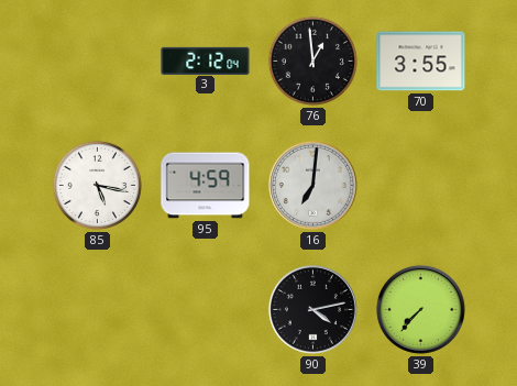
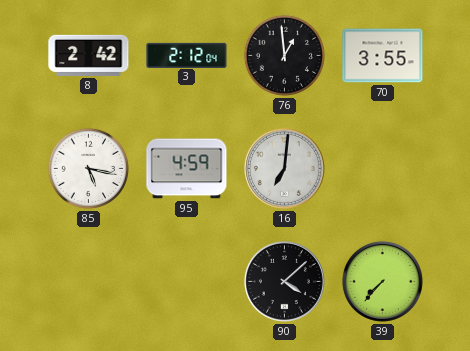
8: none -> 2:42 (89, 55)
90: 4:13 -> 4:08 (284, 281)
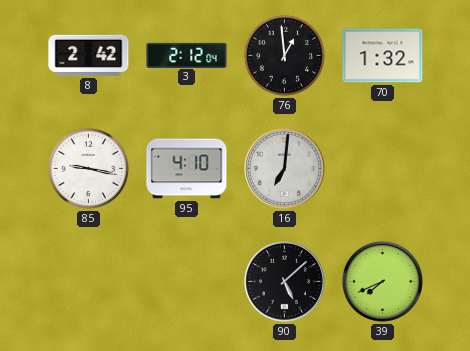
70: 3:55 -> 1:32 (383, 56)
85: 5:17 -> 9:17 (88, 168)
95: 4:59 -> 4:10 (187, 169)
90: 4:08 -> 5:08 (284, 281)
39: 7:37 -> 7:41 (382, 281)
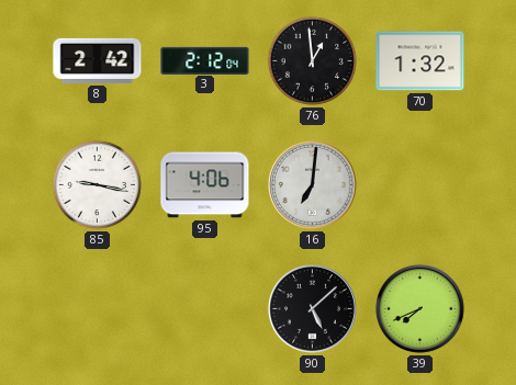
95: 4:10 -> 4:06 (205, 185)
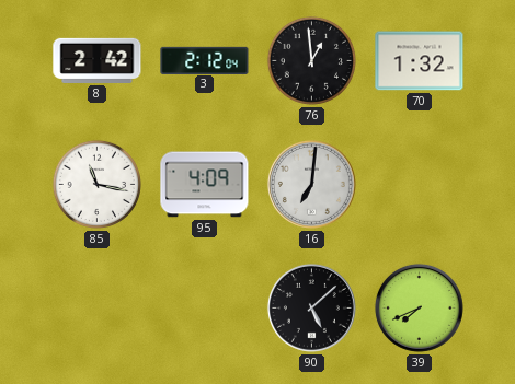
85: 9:17 -> 11:17 (96, 184)
95: 4:06 -> 4:09 (205, 185)
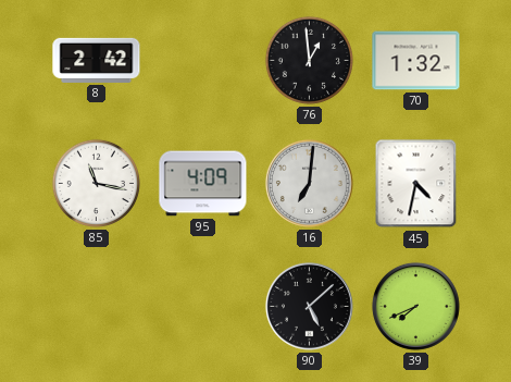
3: 2:12 -> none (205, 60)
45: none -> 4:32 (416, 184)
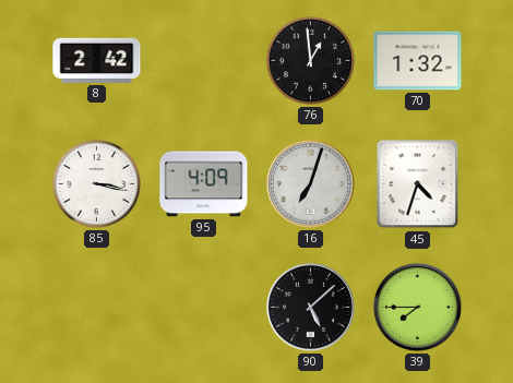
85: 11:17 -> 3:17 (96, 183)
16: 7:01 -> 7:03 (310, 183)
45: 4:32 -> 4:33 (418, 184)
39: 7:41 -> 7:45 (417, 307)
